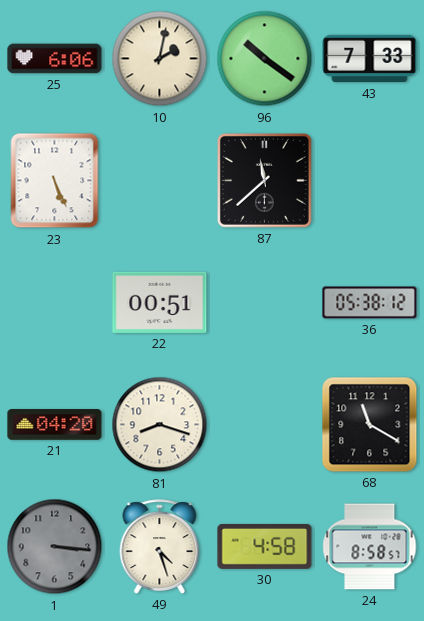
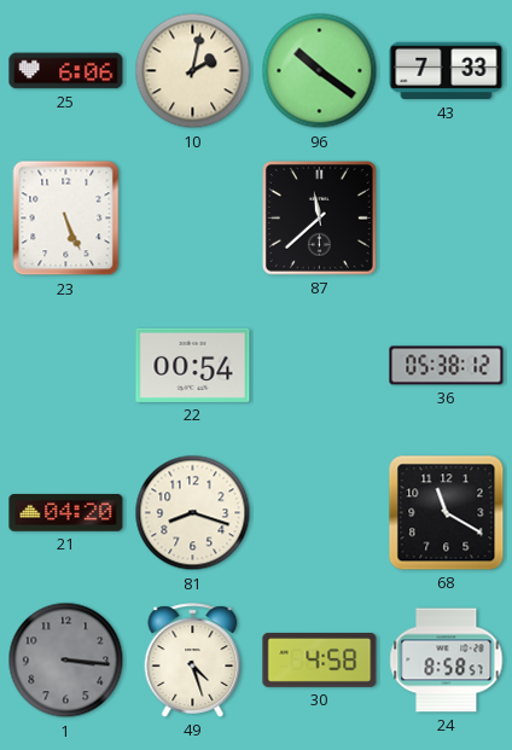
22: 00:51 -> 00:54 (193, 365)
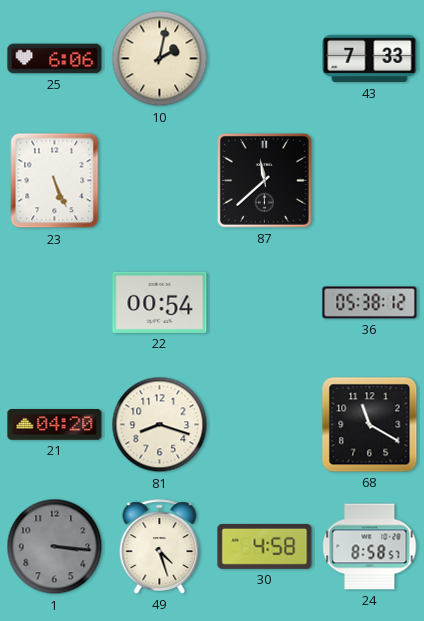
96: 10:21 -> none (320, 71)
